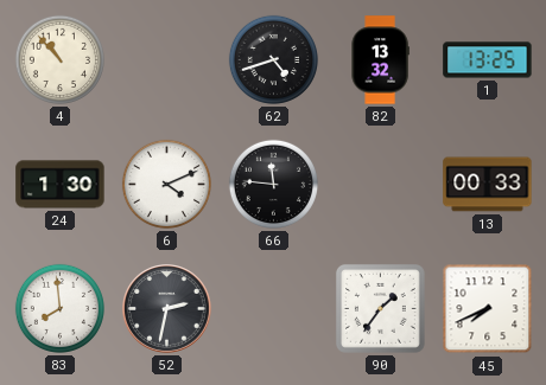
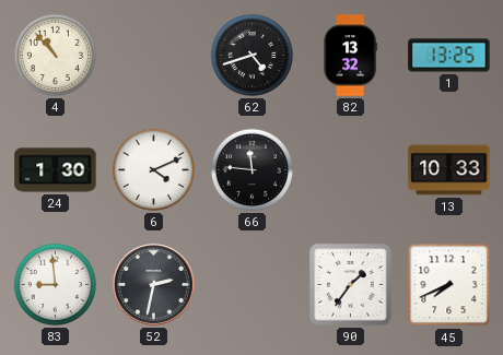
13: 00:33 -> 10:33 (449, 170)
83: 7:59 -> 8:59 (55, 284)
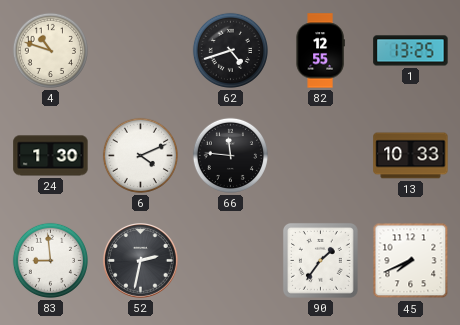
4: 10:53 -> 10:48 (50, 50)
82: 13:32 -> 12:55 (320, 51)
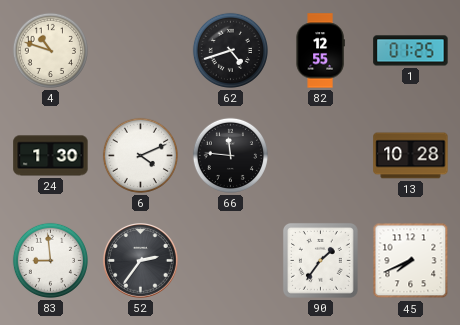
1: 13:25 -> 01:25 (411, 51)
13: 10:33 -> 10:28 (411, 156)
52: 2:32 -> 2:36 (141, 261)
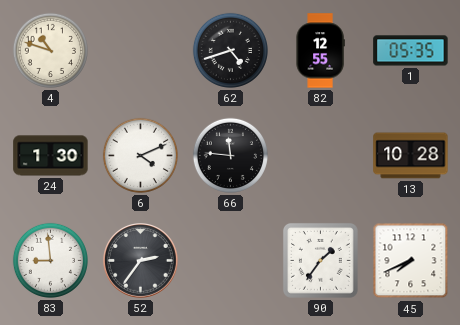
1: 01:25 -> 05:35 (411, 51)
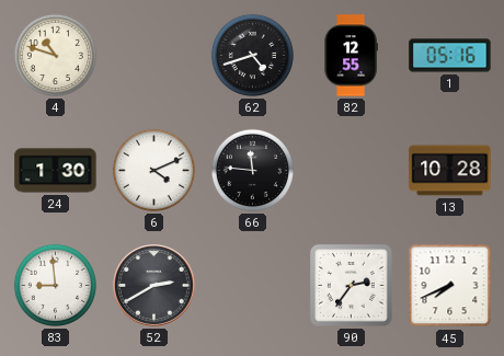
1: 05:35 -> 05:16 (450, 56)
52: 2:36 -> 2:40 (154, 286)
90: 1:36 -> 2:36 (351, 285)
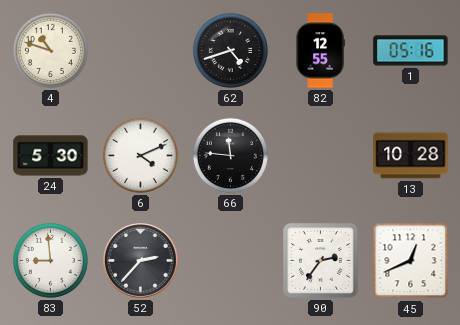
24: 1:30 -> 5:30 (51, 156)
52: 2:40 -> 2:37 (141, 261)
45: 7:41 -> 12:41 (411, 261)
